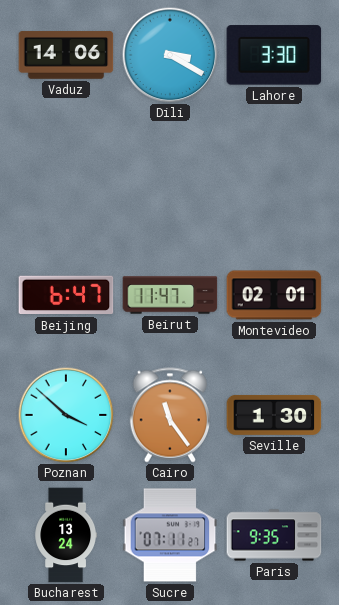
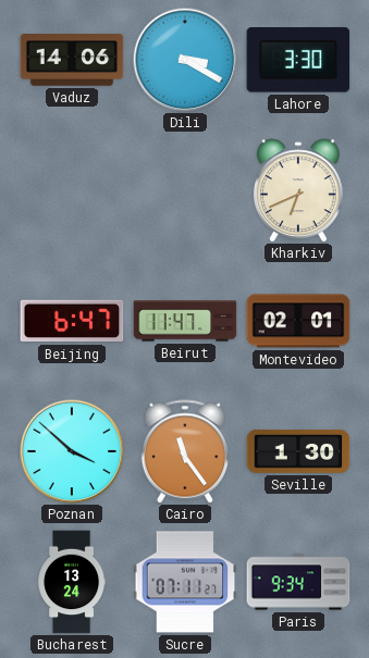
Kharkiv: none -> 6:41 (298, 190)
Paris: 9:35 -> 9:34 (298, 582)
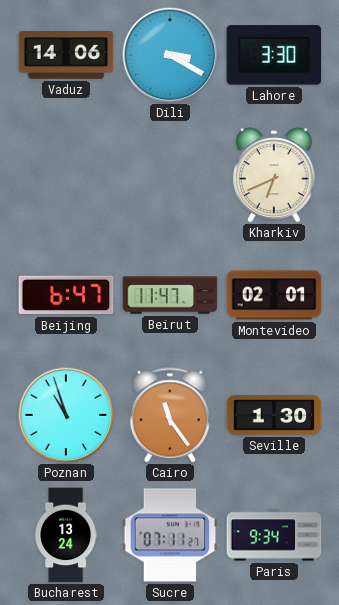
Poznan: 3:52 -> 10:57 (66, 415)
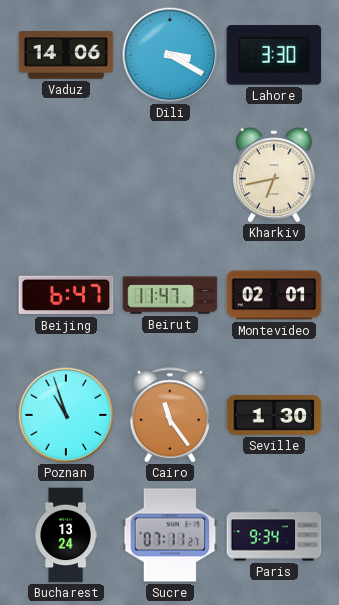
Kharkiv: 6:41 -> 6:43 (274, 175)
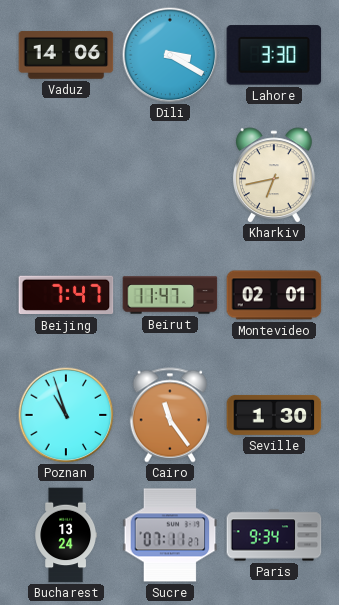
Beijing: 6:47 -> 7:47 (66, 295)
